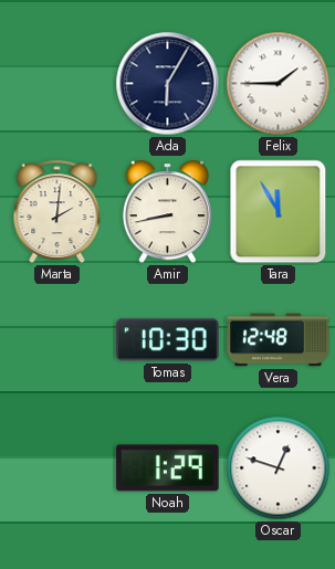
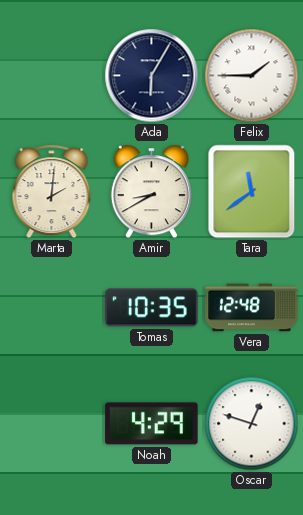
Amir: 8:43 -> 8:40 (151, 192)
Tara: 11:55 -> 11:39 (252, 192)
Tomas: 10:30 -> 10:35 (152, 308)
Noah: 1:29 -> 4:29 (152, 424)
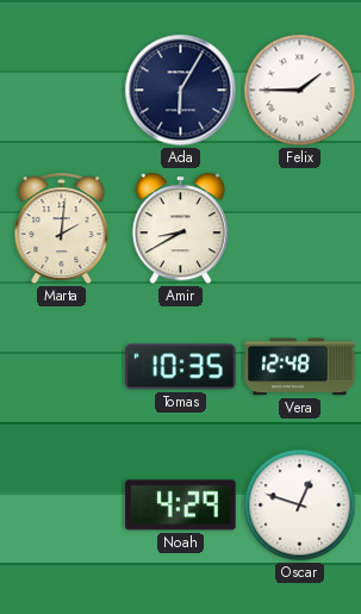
Tara: 11:39 -> none (252, 192)
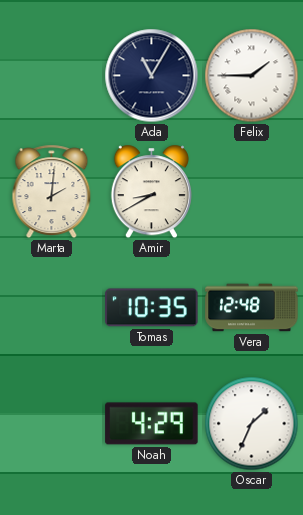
Ada: 6:05 -> 11:05 (152, 76)
Oscar: 12:48 -> 1:34 (252, 424)
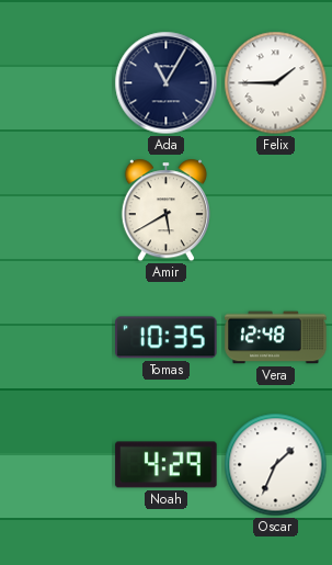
Marta: 2:01 -> none (52, 192)
Amir: 8:40 -> 5:40 (165, 211)
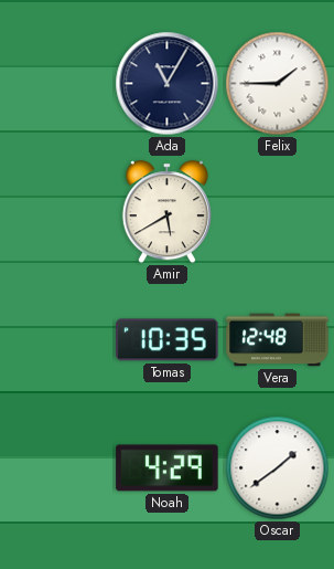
Oscar: 1:34 -> 1:39 (278, 468)
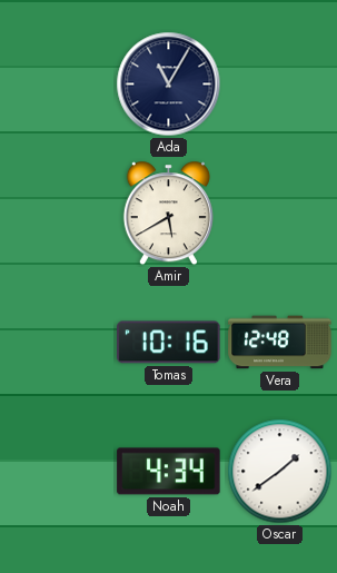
Felix: 1:45 -> none (278, 84)
Tomas: 10:35 -> 10:16 (169, 343)
Noah: 4:29 -> 4:34 (169, 472)
